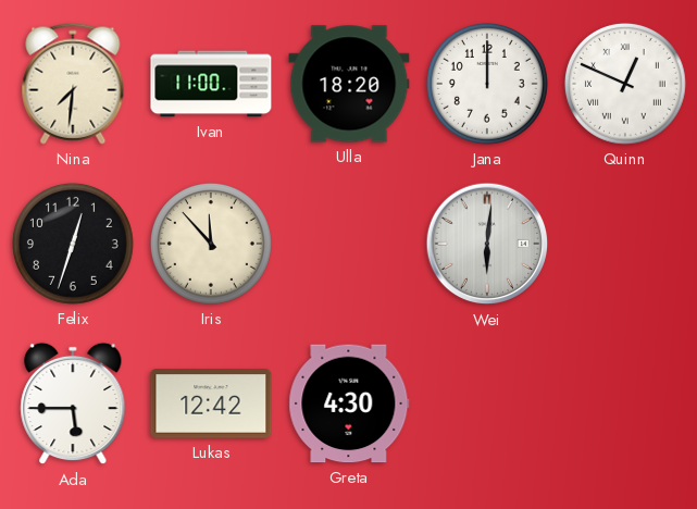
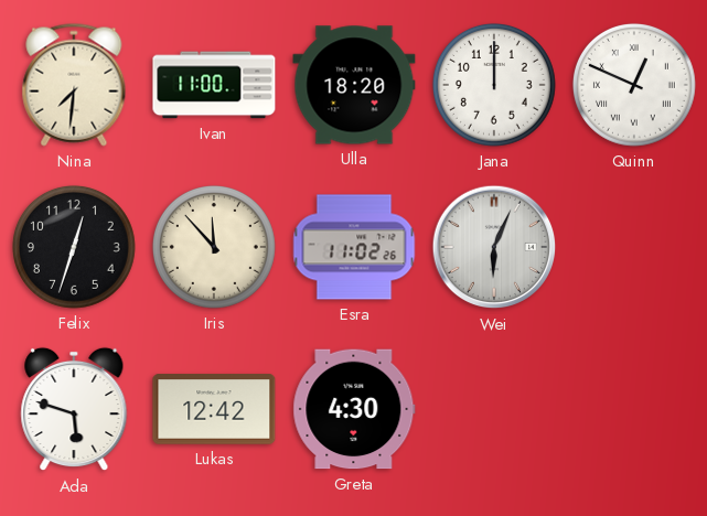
Esra: none -> 11:02 (354, 247)
Wei: 6:01 -> 6:04 (494, 247)
Ada: 5:45 -> 5:48 (74, 409)
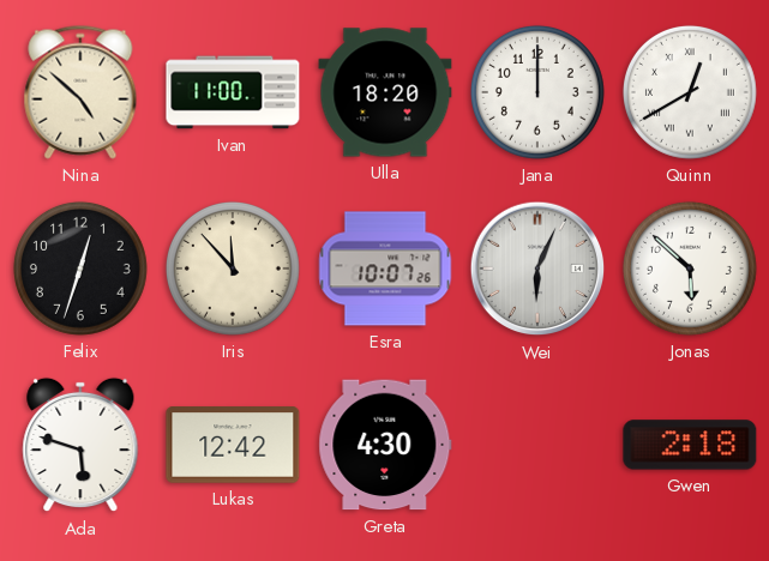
Nina: 7:31 -> 4:52 (80, 92)
Quinn: 12:49 -> 12:40 (690, 92)
Esra: 11:02 -> 10:07 (385, 269)
Jonas: none -> 5:52 (690, 269)
Gwen: none -> 2:18 (690, 445)
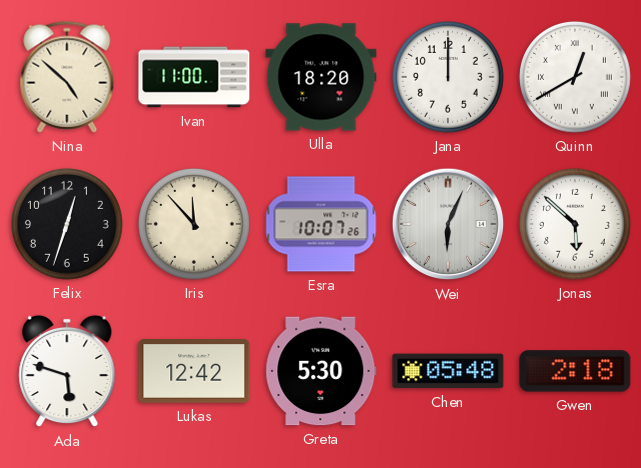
Greta: 4:30 -> 5:30 (321, 371)
Chen: none -> 05:48 (448, 371)
